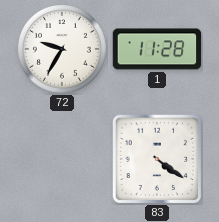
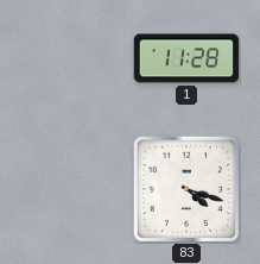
72: 9:35 -> none (63, 50)
83: 4:21 -> 4:18 (186, 189)
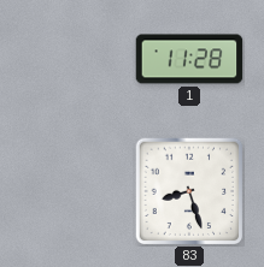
83: 4:18 -> 8:27 (189, 191)
